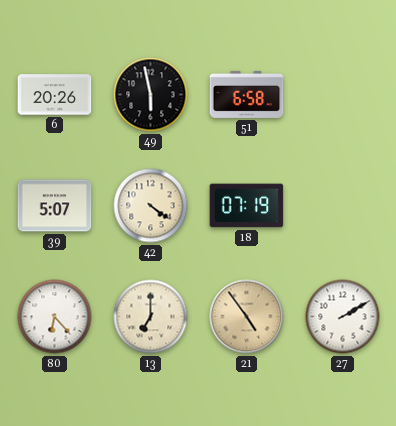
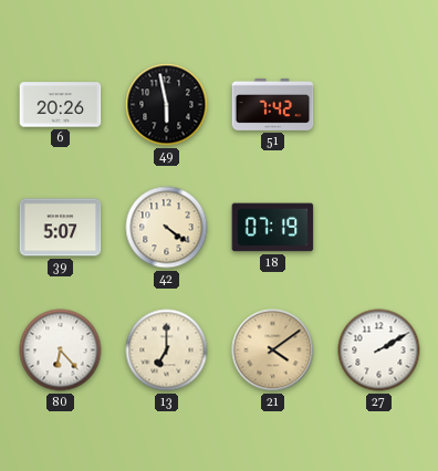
51: 6:58 -> 7:42 (273, 104)
21: 4:54 -> 4:09 (273, 350)
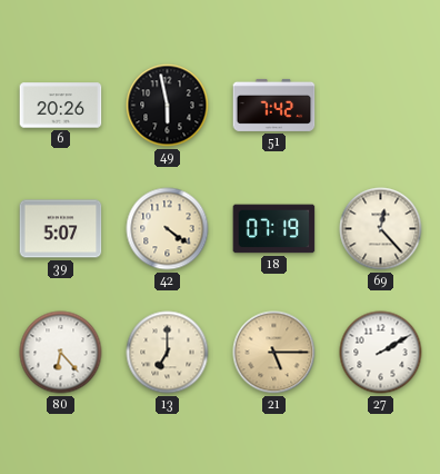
69: none -> 12:23 (381, 229)
21: 4:09 -> 5:15 (274, 353)
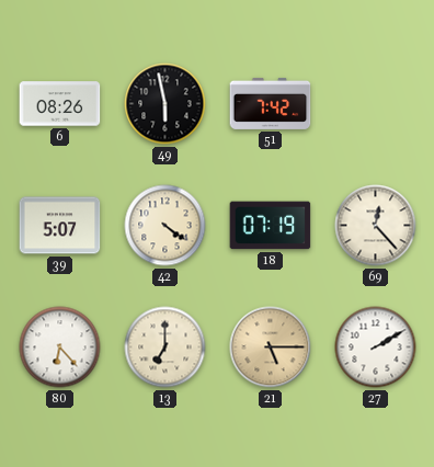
6: 20:26 -> 08:26 (60, 104)
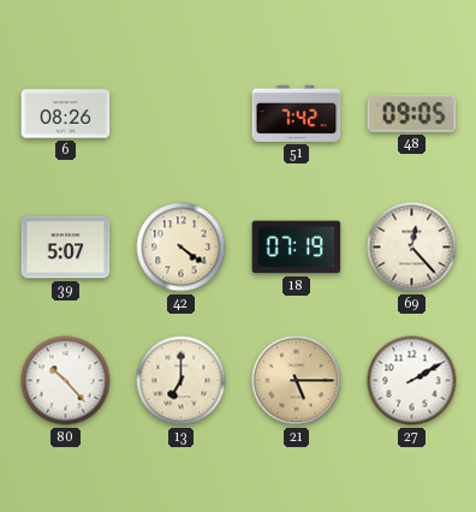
49: 5:58 -> none (165, 104)
48: none -> 09:05 (412, 113)
80: 6:23 -> 10:23 (66, 381)
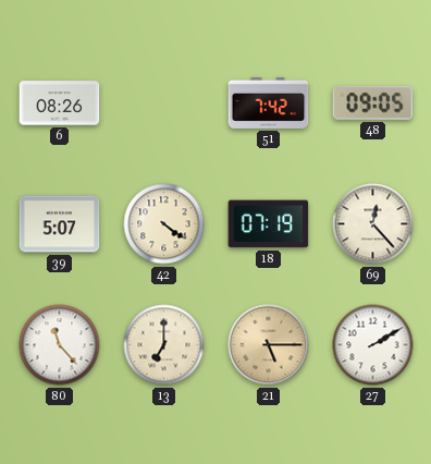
80: 10:23 -> 11:23 (60, 345)
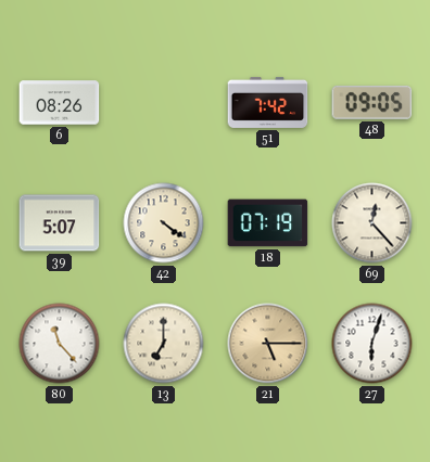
27: 2:10 -> 6:03 (372, 344)
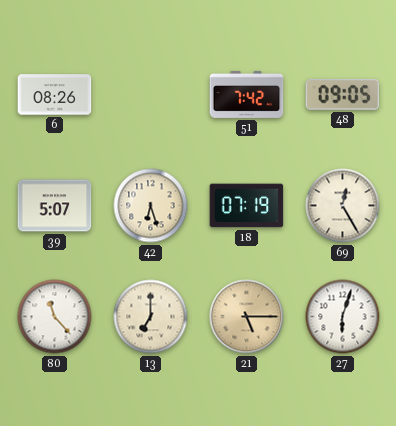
42: 4:21 -> 6:27 (151, 206)
69: 12:23 -> 12:25 (343, 206)
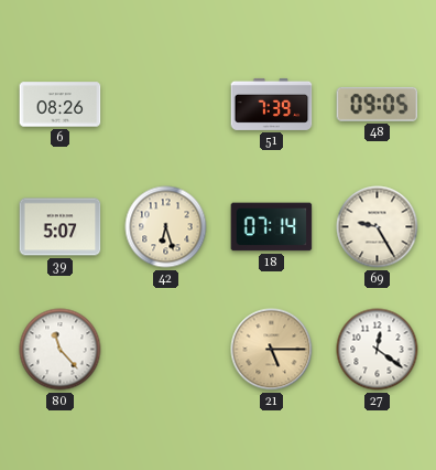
51: 7:42 -> 7:39 (272, 104)
18: 07:19 -> 07:14 (272, 227)
69: 12:25 -> 9:25 (378, 227)
13: 7:00 -> none (151, 317)
27: 6:03 -> 12:21 (378, 350)
